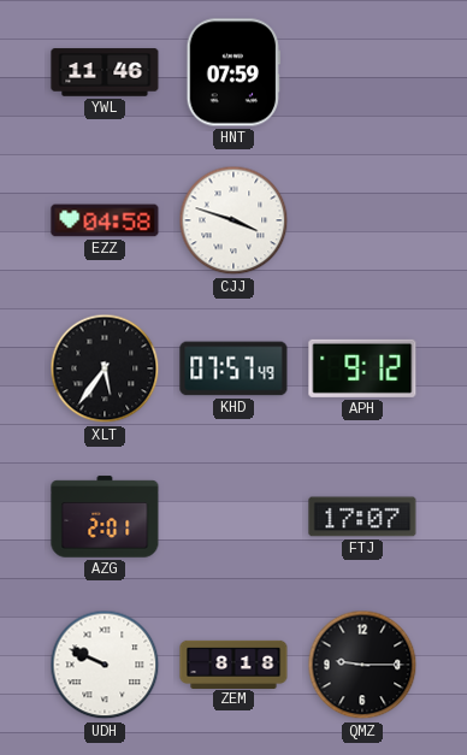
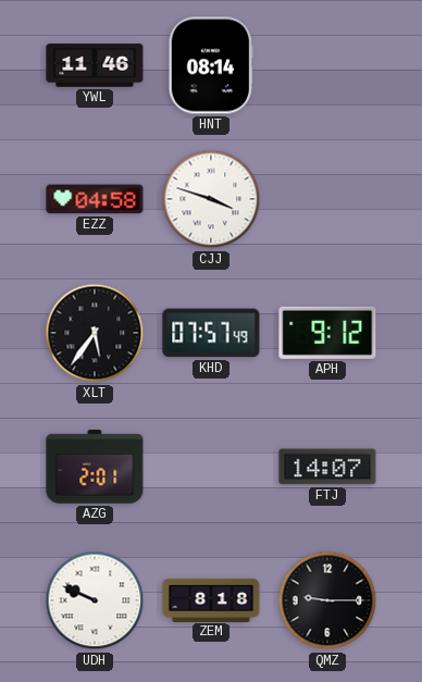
HNT: 07:59 -> 08:14 (211, 65)
FTJ: 17:07 -> 14:07 (327, 467)
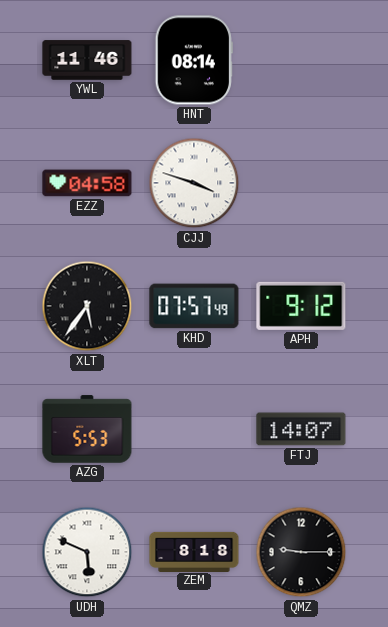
AZG: 2:01 -> 5:53 (87, 429)
UDH: 9:49 -> 5:49 (87, 552)
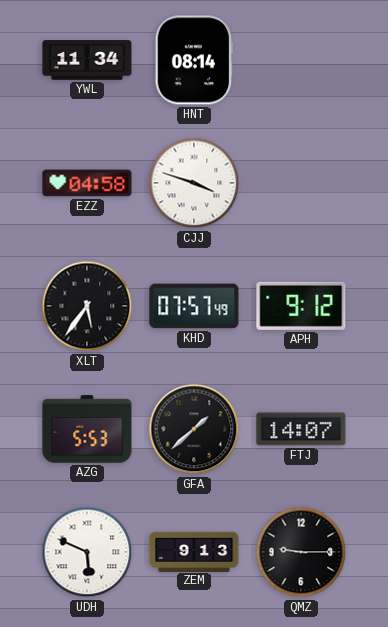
YWL: 11:46 -> 11:34 (87, 60)
GFA: none -> 1:38 (194, 429)
ZEM: 8:18 -> 9:13 (194, 551)
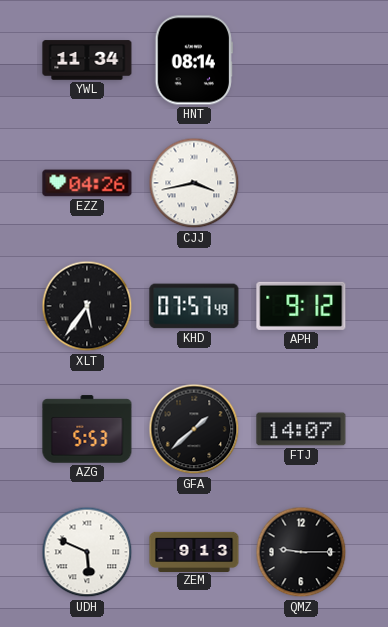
EZZ: 04:58 -> 04:26 (87, 183)
CJJ: 3:48 -> 3:43 (194, 183)
